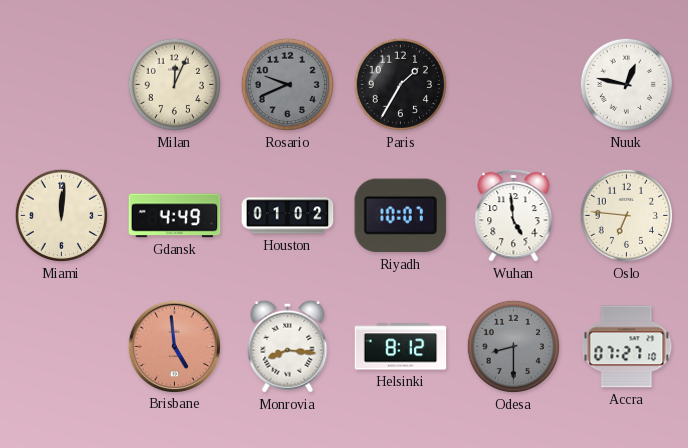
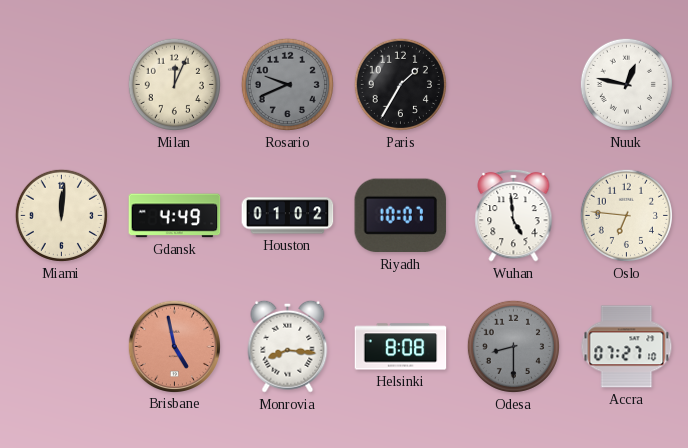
Brisbane: 4:59 -> 4:58 (174, 346)
Helsinki: 8:12 -> 8:08 (401, 347)
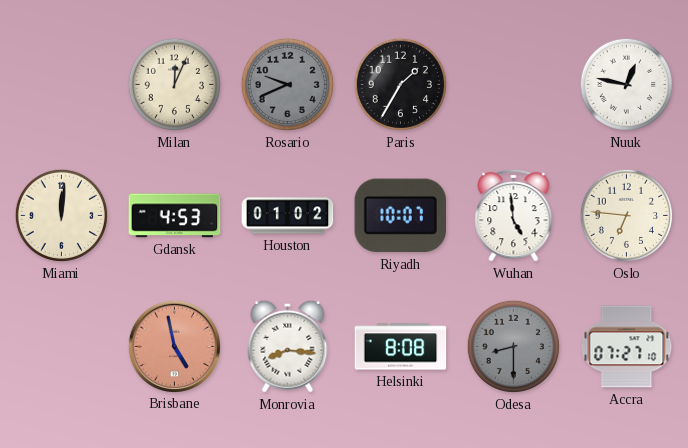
Gdansk: 4:49 -> 4:53 (175, 216)
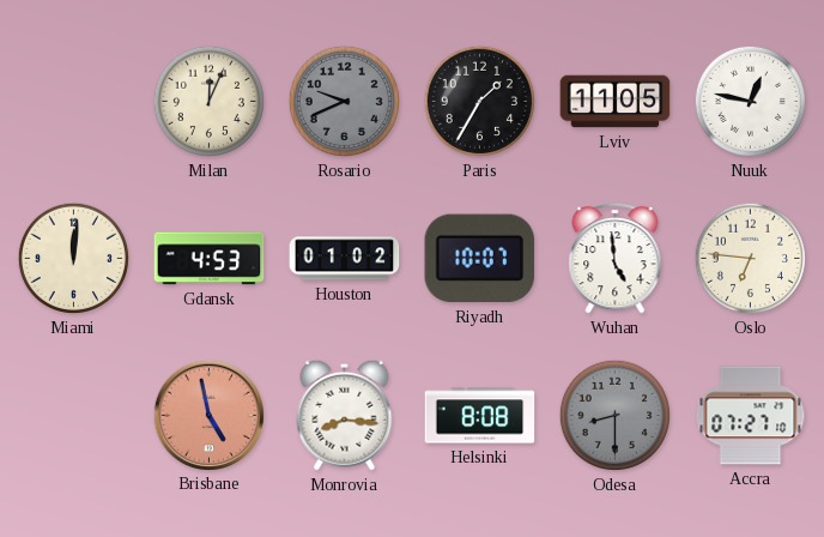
Lviv: none -> 11:05 (616, 102)
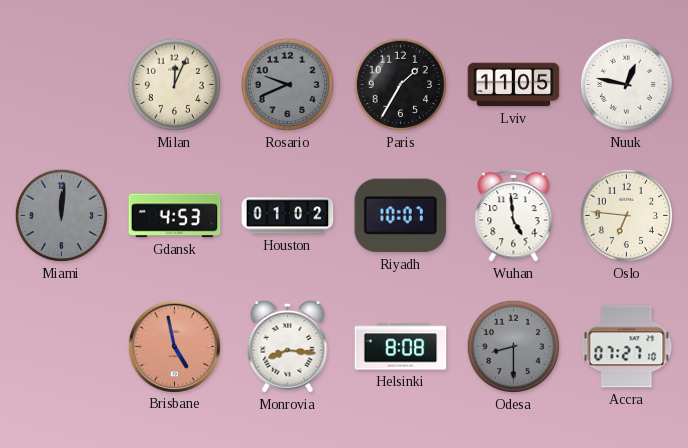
Miami dial: cream -> grey (61, 215)
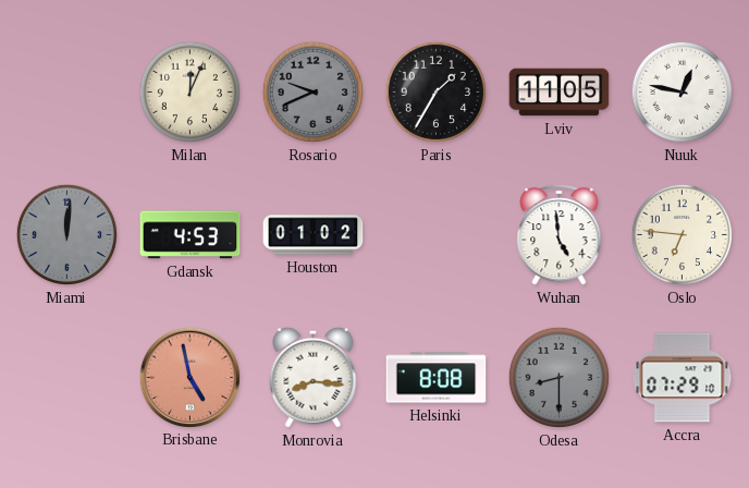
Riyadh: 10:07 -> none (401, 216)
Accra: 07:27 -> 07:29 (683, 378)
